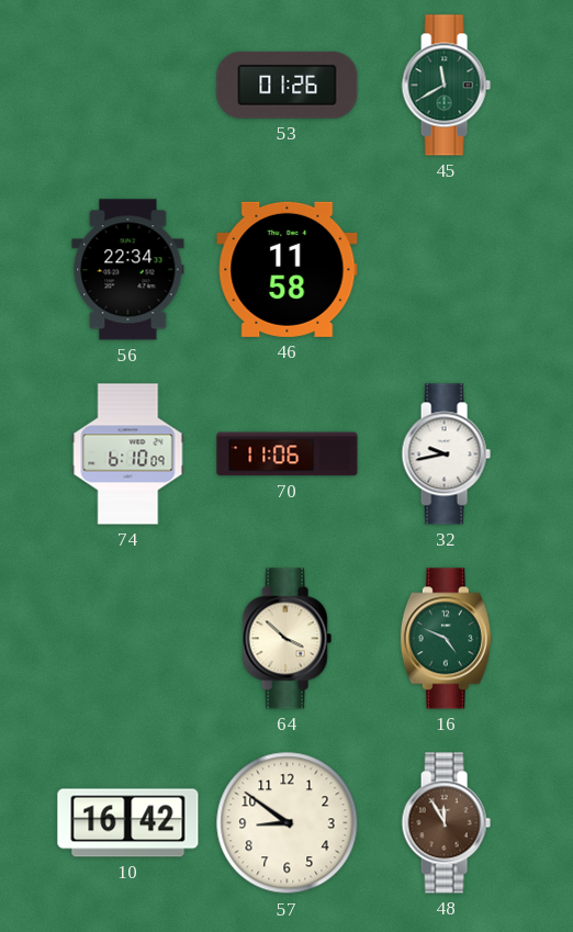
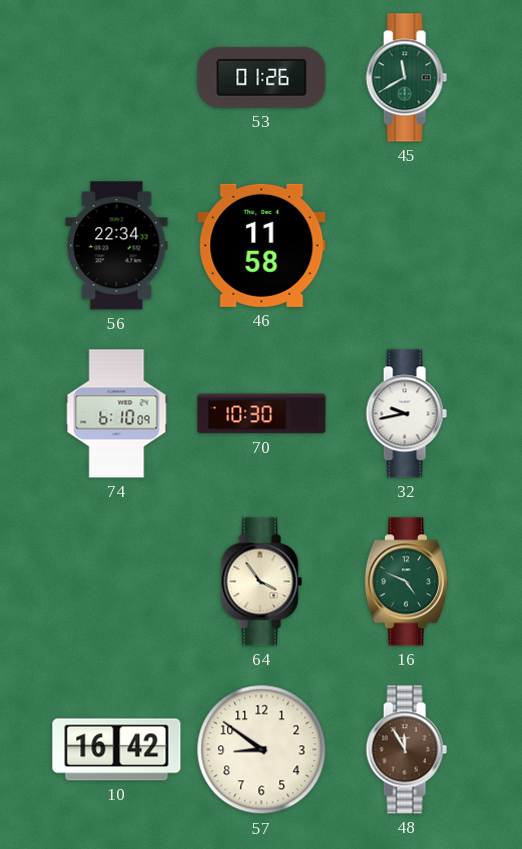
70: 11:06 -> 10:30 (262, 414)
64: 3:52 -> 3:54 (261, 582)
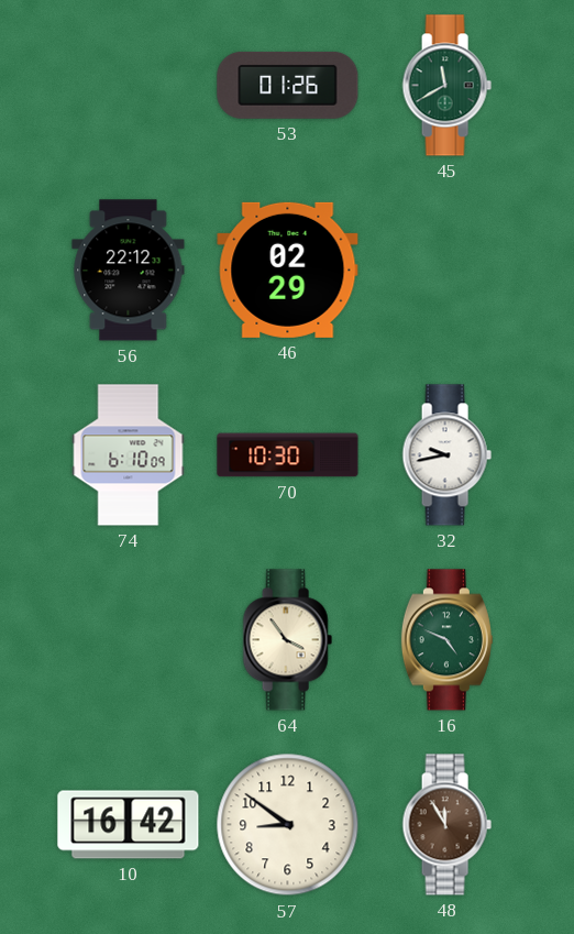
56: 22:34 -> 22:12 (129, 271)
46: 11:58 -> 02:29 (288, 270)
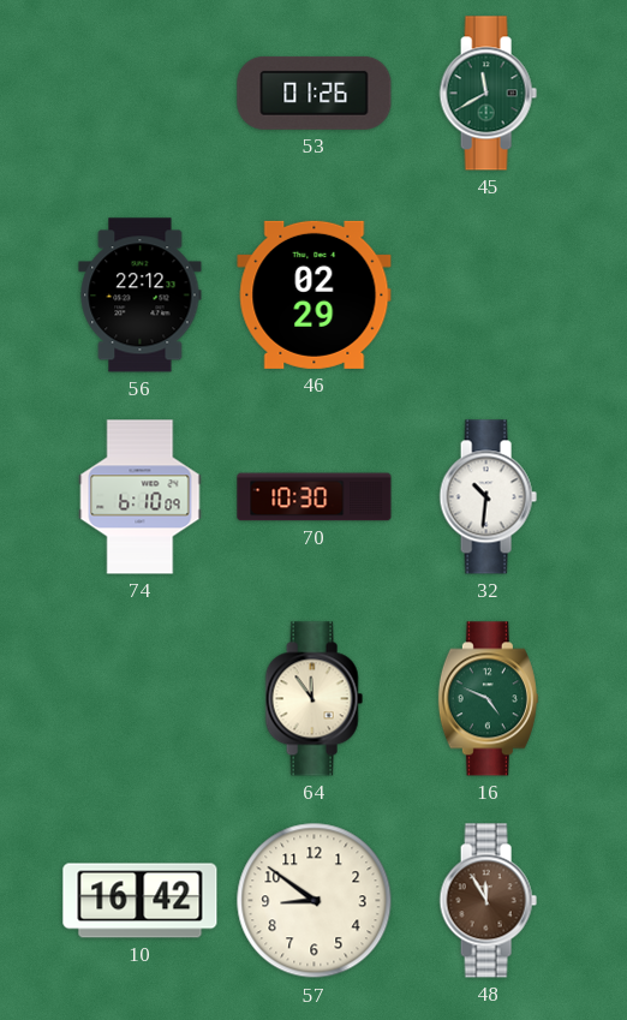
32: 9:43 -> 10:31 (488, 497)
64: 3:54 -> 11:54 (313, 699)
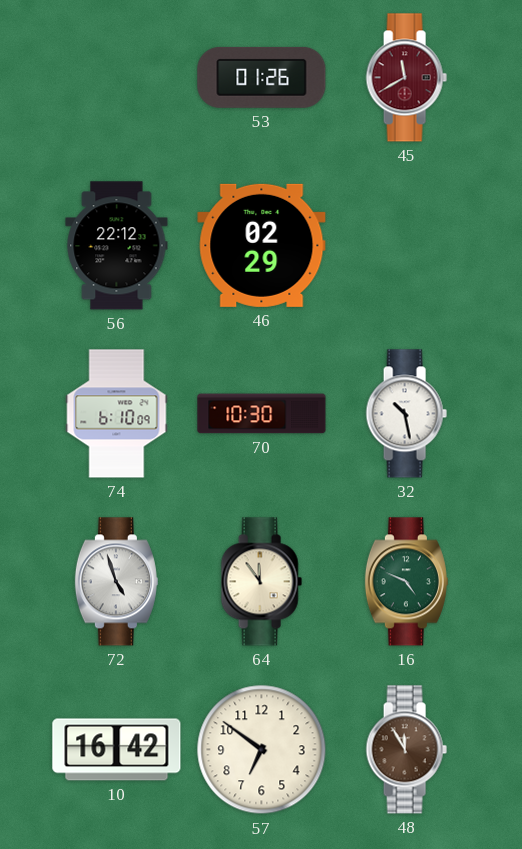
45 dial: green -> burgundy (406, 78)
32: 10:31 -> 10:28 (406, 414)
72: none -> 4:57 (116, 582)
57: 8:51 -> 6:51 (262, 750)
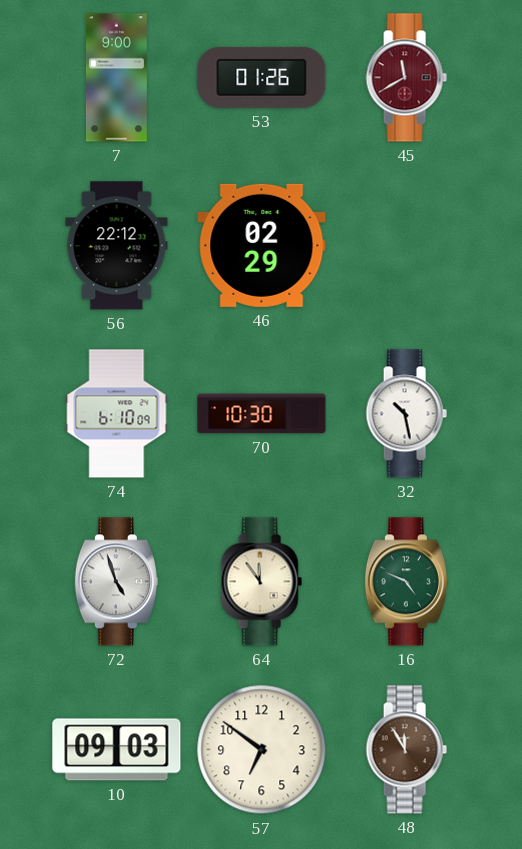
7: none -> 9:00 (116, 78)
10: 16:42 -> 09:03 (117, 750)
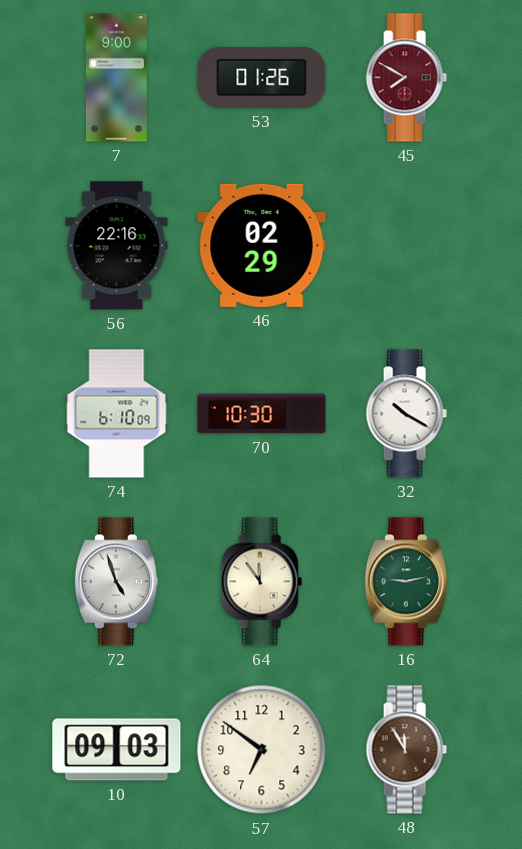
45: 11:40 -> 7:50 (406, 78)
56: 22:12 -> 22:16 (117, 246)
32: 10:28 -> 10:20 (406, 414)
16: 4:49 -> 9:13 (406, 582)
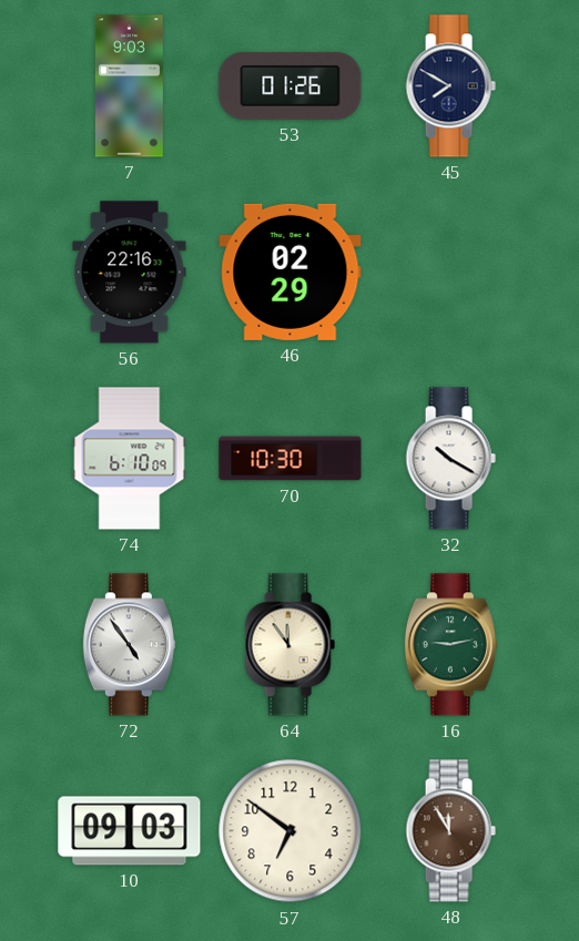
7: 9:00 -> 9:03 (129, 86)
45 dial: burgundy -> navy (450, 86)
72: 4:57 -> 4:54 (129, 645)
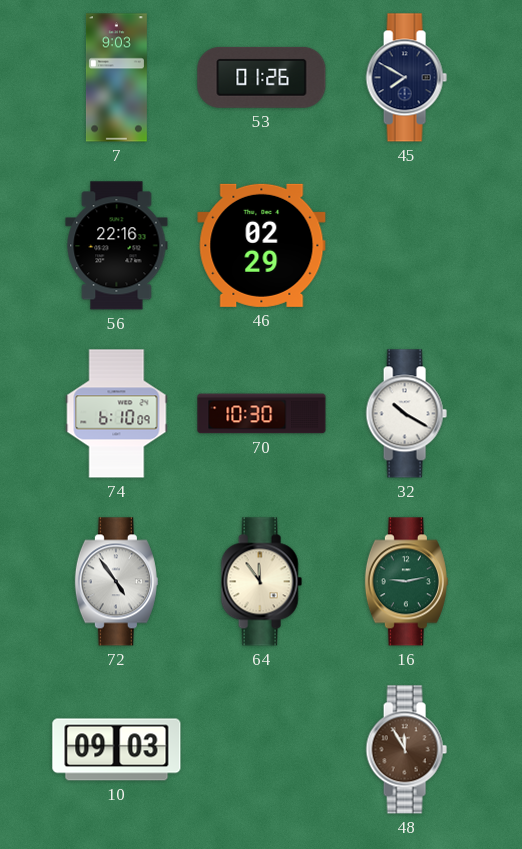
57: 6:51 -> none (291, 831)
